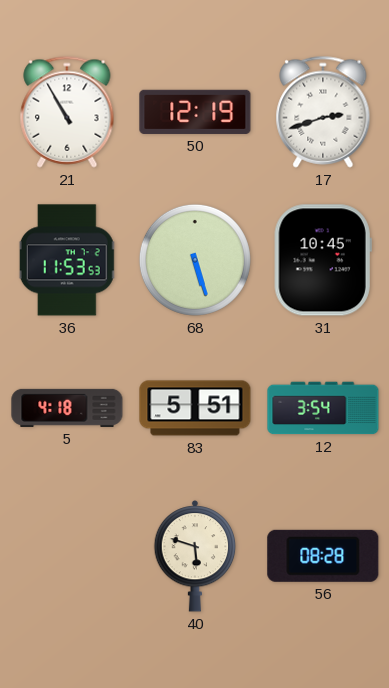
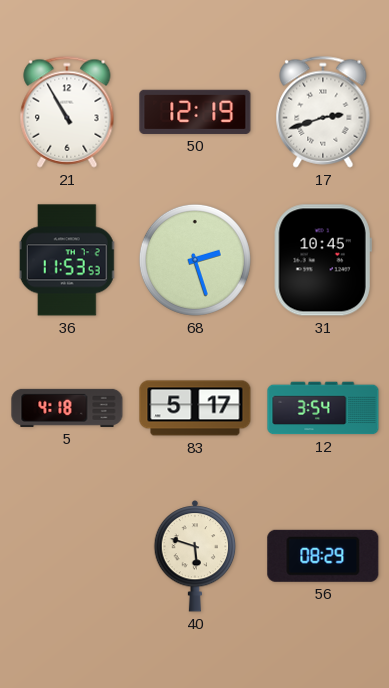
68: 5:27 -> 2:27 (195, 260)
83: 5:51 -> 5:17 (195, 408)
56: 08:28 -> 08:29 (323, 556)
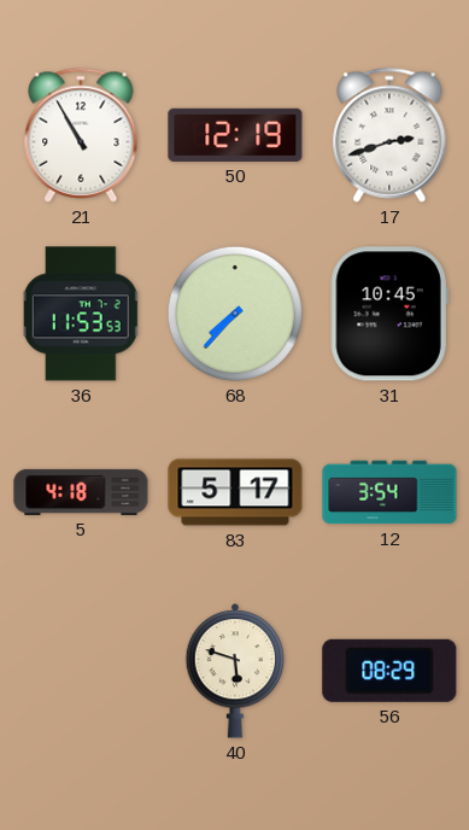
68: 2:27 -> 7:37 (235, 314)
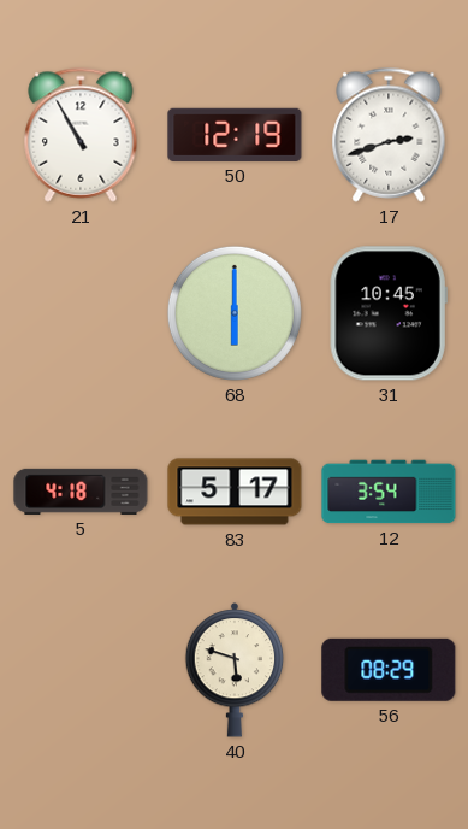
36: 11:53 -> none (81, 314)
68: 7:37 -> 6:00 (235, 313)
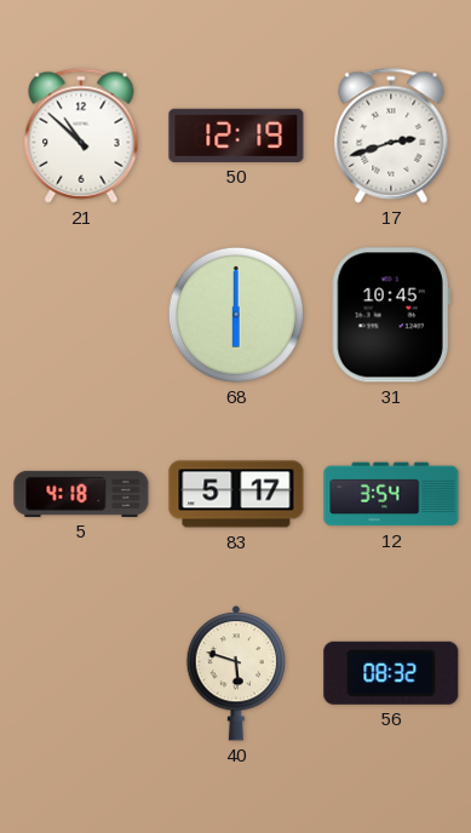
21: 10:55 -> 10:52 (81, 136)
56: 08:29 -> 08:32 (391, 673)
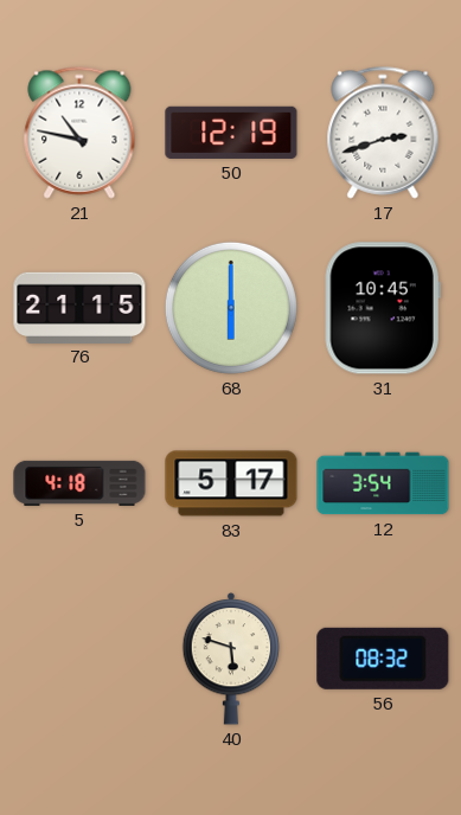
21: 10:52 -> 10:47 (79, 133)
76: none -> 21:15 (79, 307)
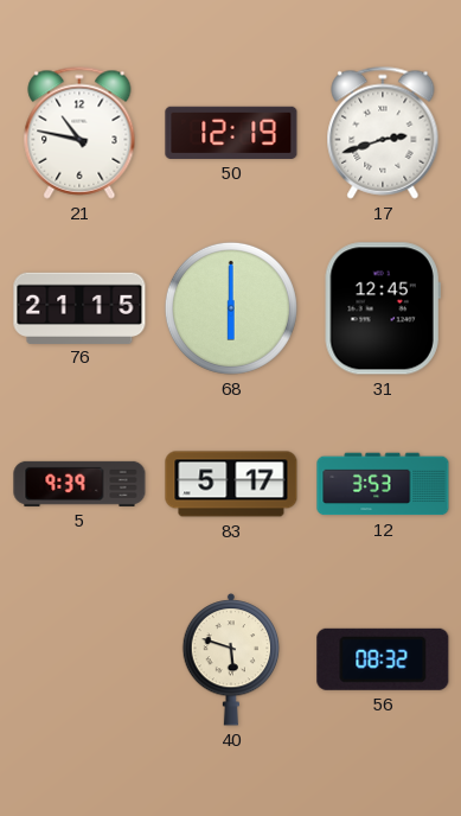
31: 10:45 -> 12:45 (383, 308)
5: 4:18 -> 9:39 (79, 484)
12: 3:54 -> 3:53 (383, 484)
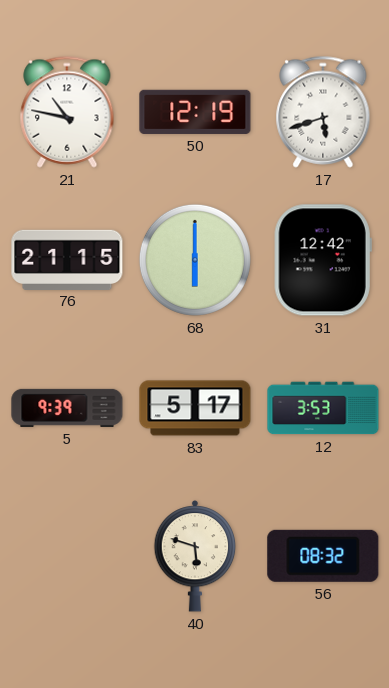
17: 2:42 -> 5:42 (323, 112)
31: 12:45 -> 12:42 (323, 260)
